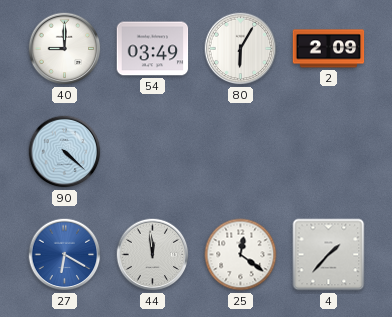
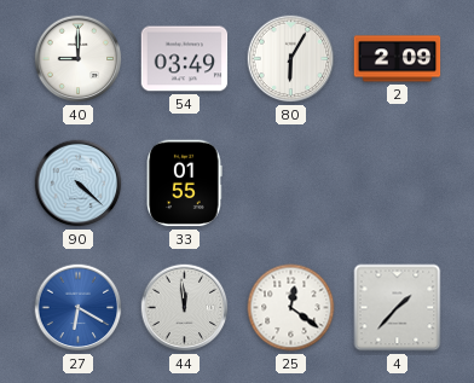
33: none -> 01:55 (184, 184)
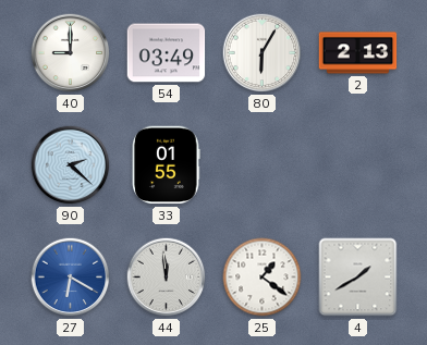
2: 2:09 -> 2:13 (358, 53)
90: 4:22 -> 2:22 (71, 165)
25: 12:21 -> 1:21 (263, 278)
4: 1:37 -> 1:40 (358, 278)
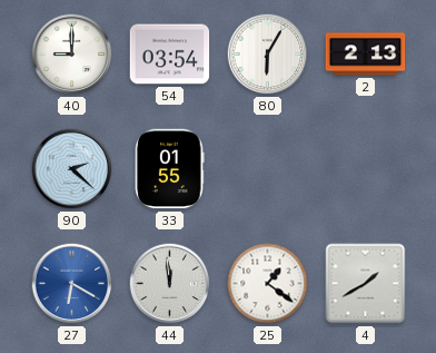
54: 03:49 -> 03:54 (170, 55)
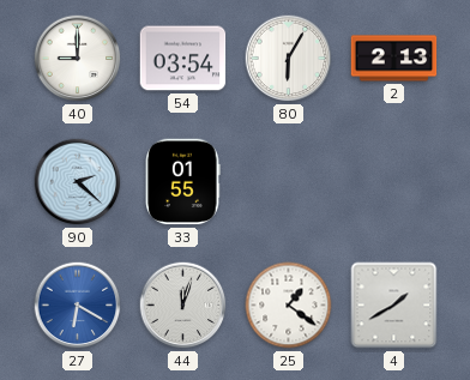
44: 11:59 -> 12:03 (183, 306)
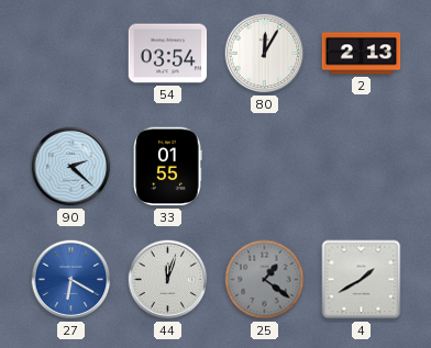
40: 9:00 -> none (78, 59)
80: 6:05 -> 12:05 (265, 54)
25 dial: white -> grey (265, 280)
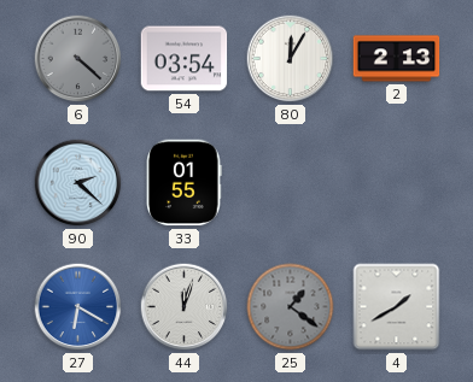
6: none -> 4:22 (78, 59)
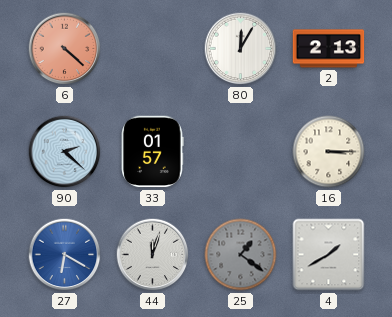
6 dial: grey -> salmon (65, 49)
54: 03:54 -> none (185, 59)
33: 01:55 -> 01:57 (152, 152)
16: none -> 3:15 (329, 152)
